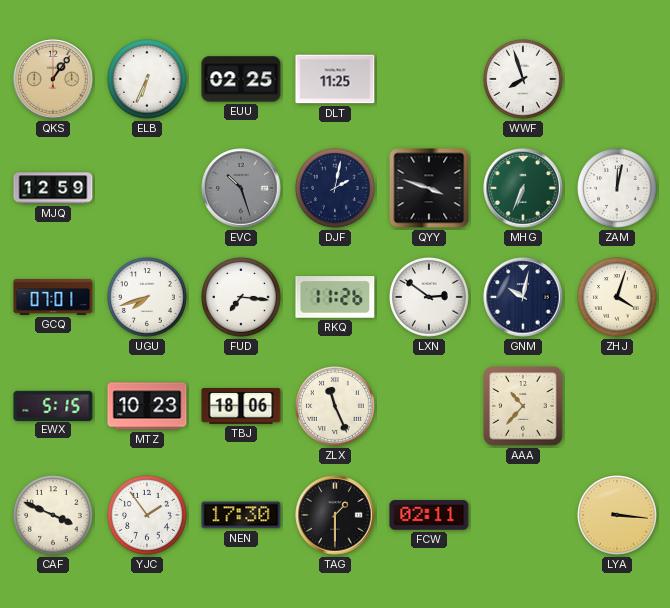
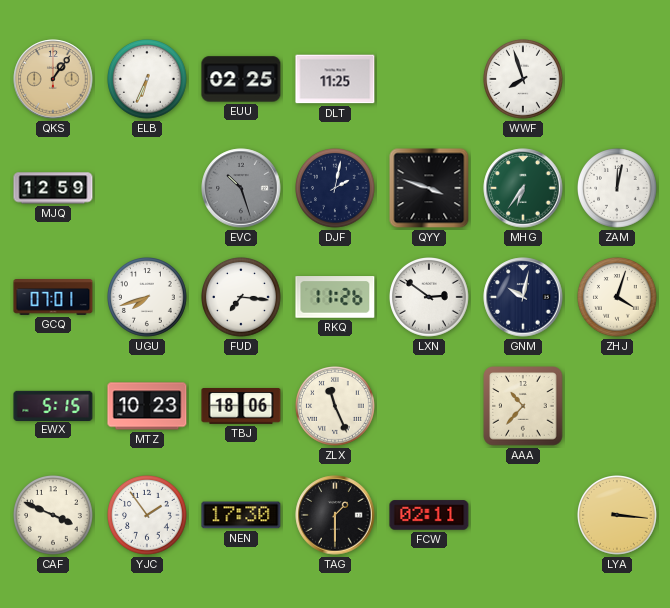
MHG: 6:34 -> 6:36 (523, 188)
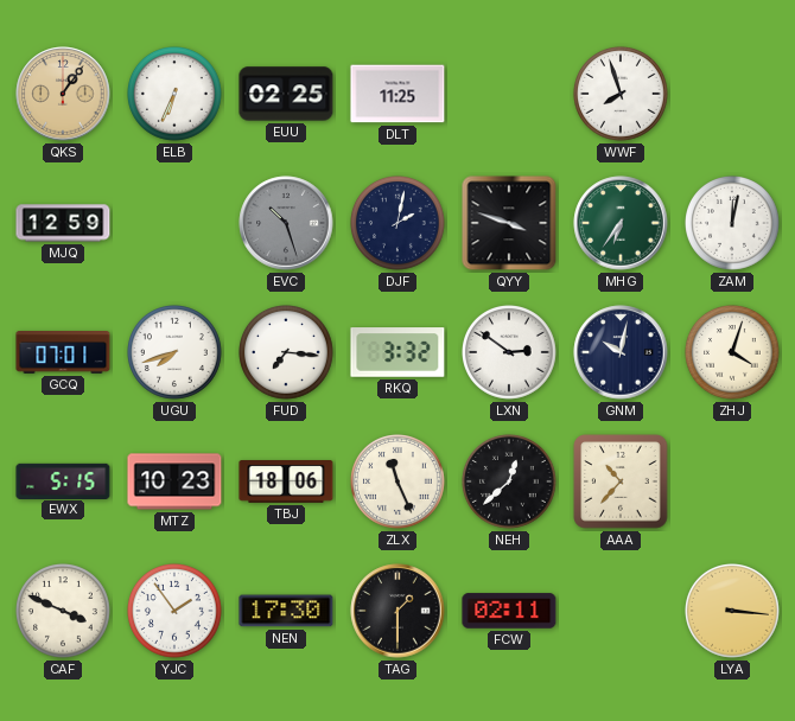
RKQ: 11:26 -> 3:32 (397, 352)
NEH: none -> 12:38 (510, 483)
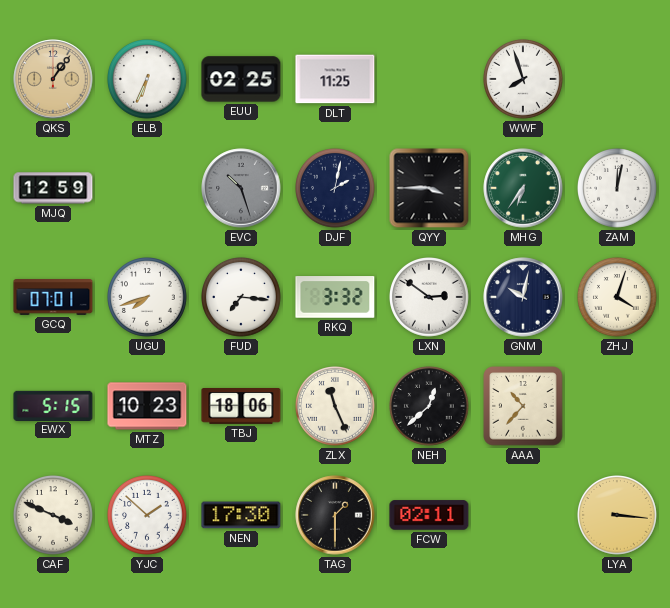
QYY: 3:48 -> 3:45 (429, 188)
YJC: 1:54 -> 1:52 (148, 516)
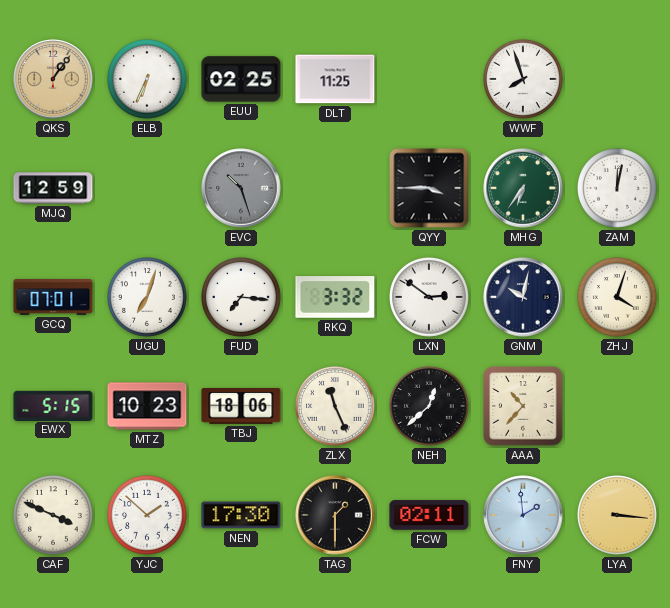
DJF: 2:02 -> none (336, 189)
UGU: 7:42 -> 7:03 (148, 298)
FNY: none -> 1:59 (523, 515)
